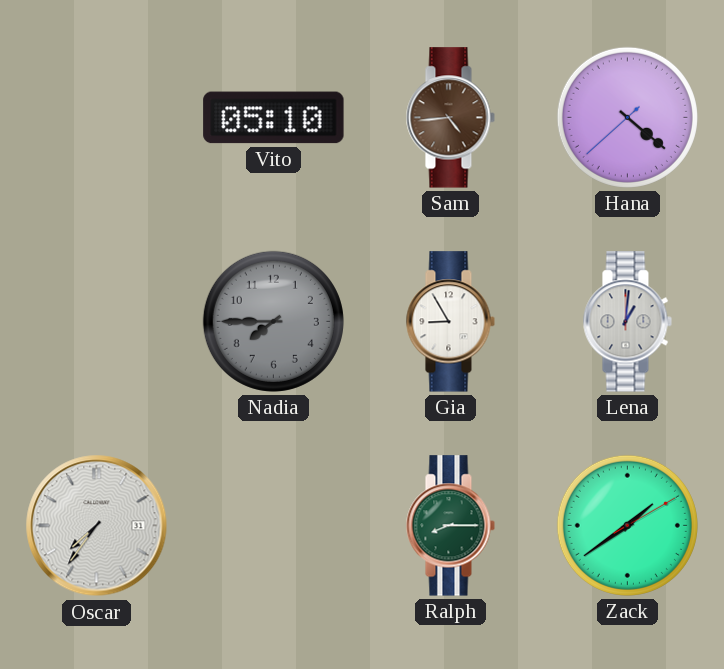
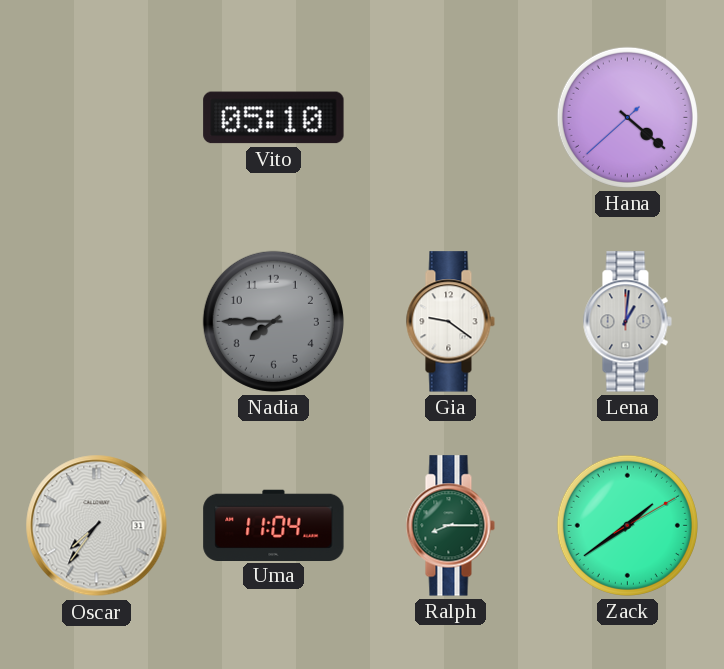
Sam: 4:44 -> none (450, 118)
Gia: 8:55 -> 9:21 (450, 322)
Uma: none -> 11:04 (274, 525)
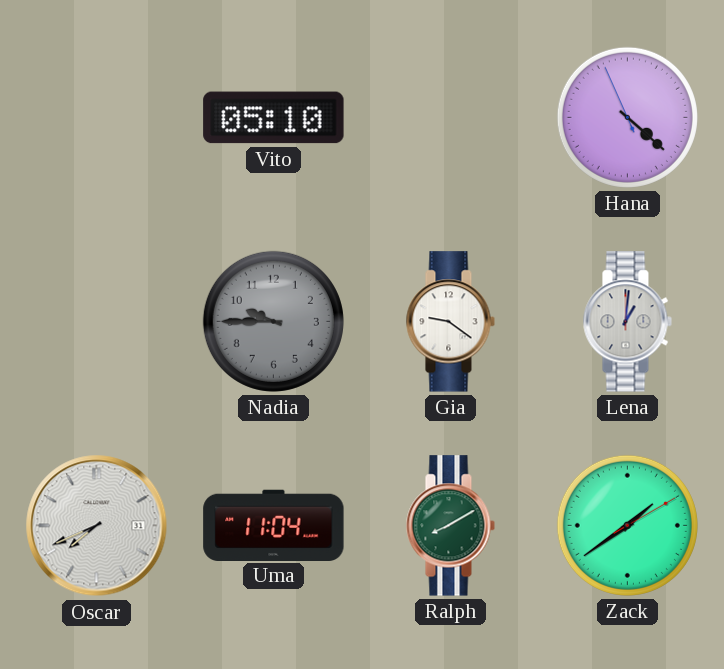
Hana: 4:21:38 -> 4:21:56 (627, 117)
Nadia: 7:45 -> 9:45 (273, 321)
Oscar: 7:36 -> 7:41 (97, 526)
Ralph: 8:15 -> 8:10 (450, 526)
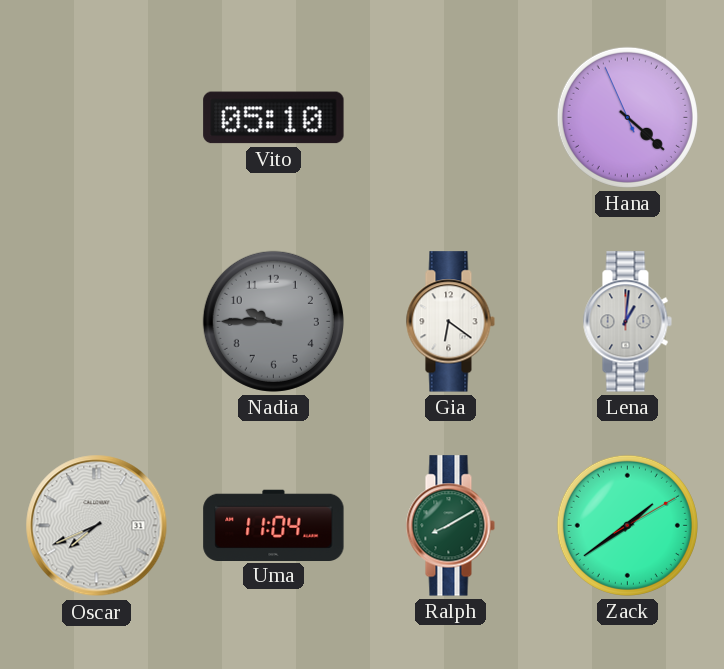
Gia: 9:21 -> 6:21 (450, 322)
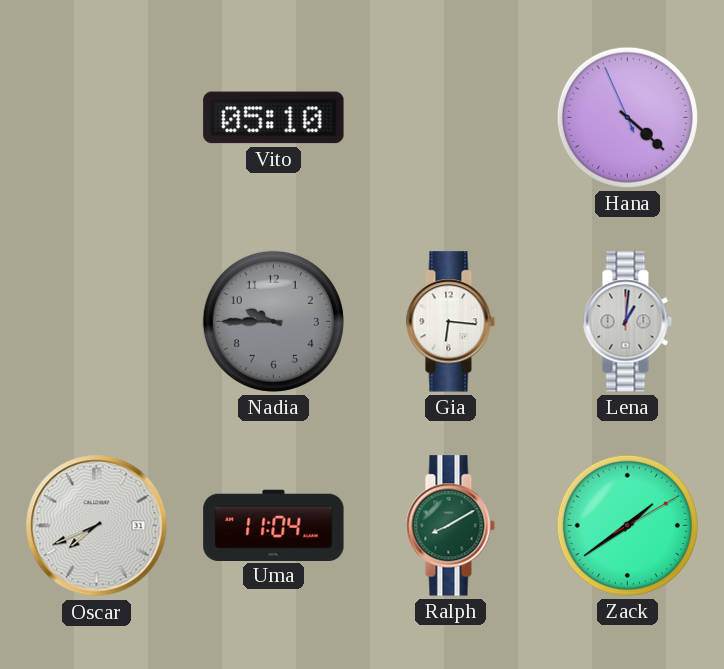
Gia: 6:21 -> 6:16 (450, 322)
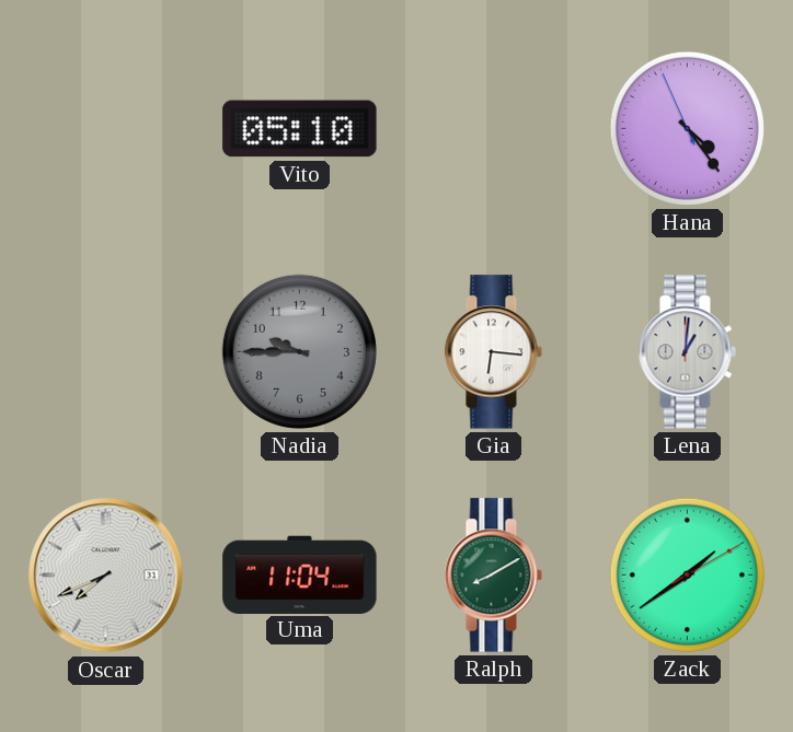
Hana: 4:21 -> 4:23 (687, 128)
